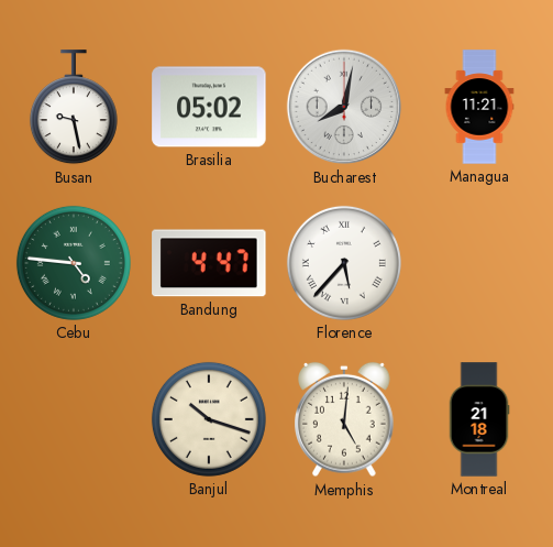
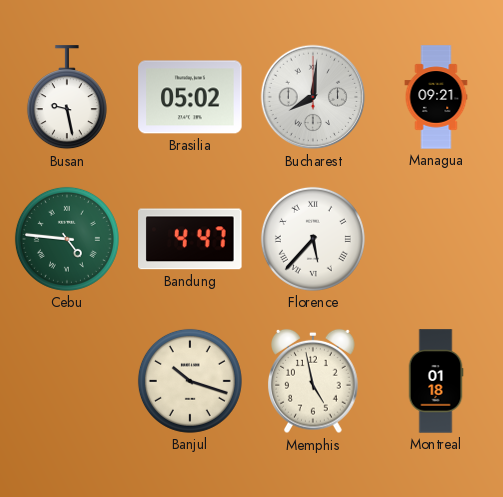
Bucharest: 8:02 -> 8:01 (313, 97)
Managua: 11:21 -> 09:21 (436, 97)
Memphis: 5:01 -> 4:58 (313, 381)
Montreal: 21:18 -> 01:18 (436, 381)
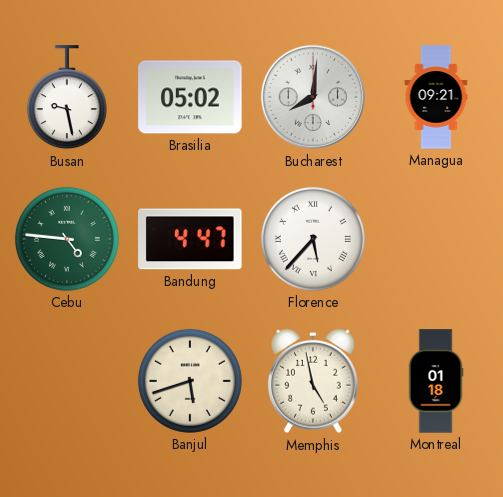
Banjul: 10:18 -> 5:42 (190, 381)
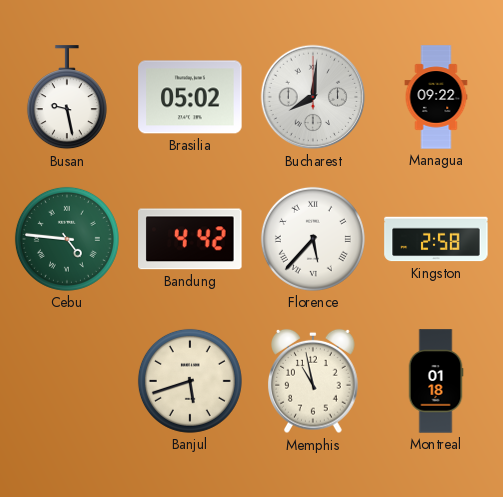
Managua: 09:21 -> 09:22 (436, 97)
Bandung: 4:47 -> 4:42 (190, 239)
Kingston: none -> 2:58 (436, 239)
Memphis: 4:58 -> 10:58 (313, 381)
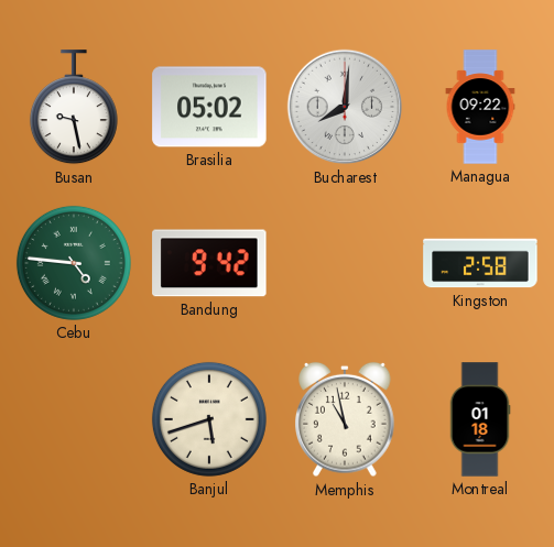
Bandung: 4:42 -> 9:42 (209, 263)
Florence: 5:37 -> none (313, 239)
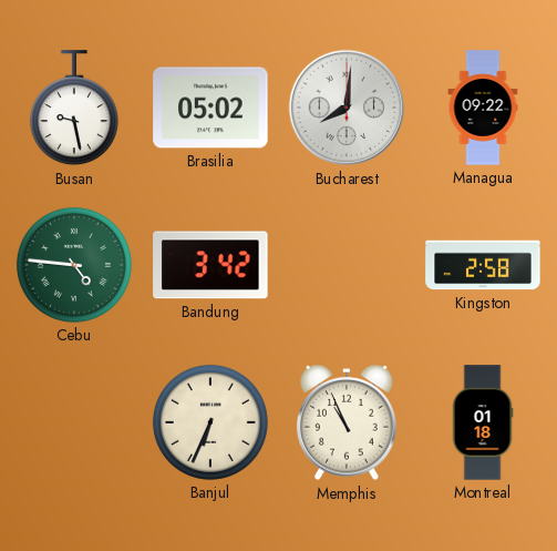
Bandung: 9:42 -> 3:42 (210, 265)
Banjul: 5:42 -> 6:34 (210, 422)
Memphis: 10:58 -> 10:56 (347, 422)
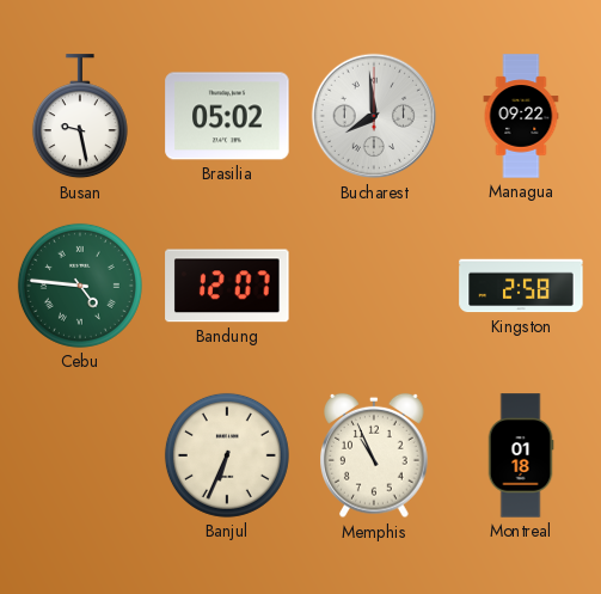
Bucharest: 8:01 -> 7:59 (374, 116)
Bandung: 3:42 -> 12:07 (227, 286)
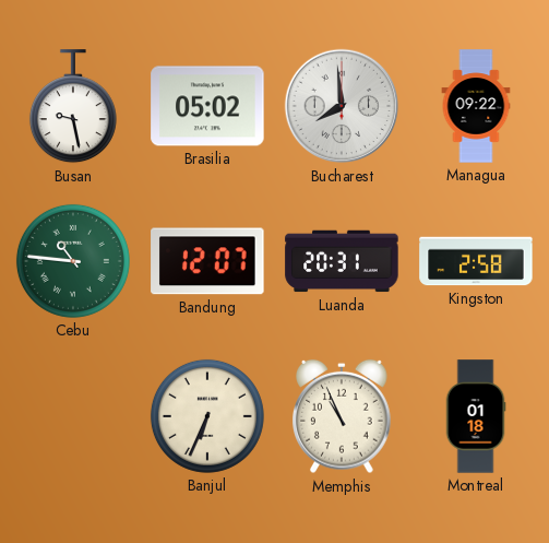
Cebu: 4:46 -> 10:46 (73, 261)
Luanda: none -> 20:31 (342, 261)
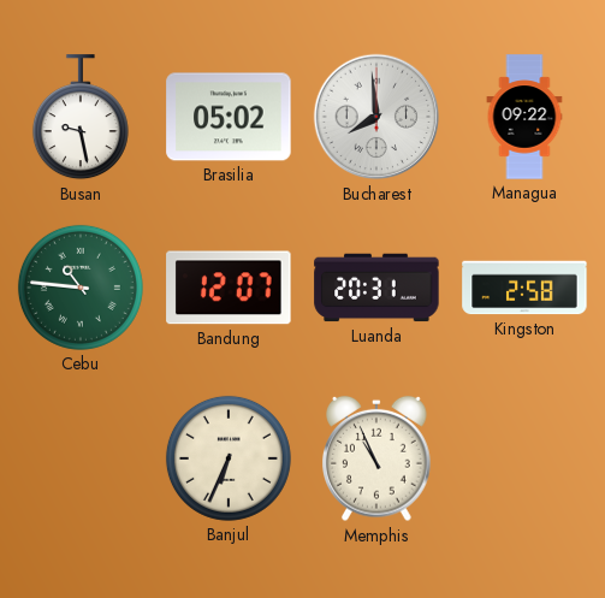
Montreal: 01:18 -> none (476, 416)
